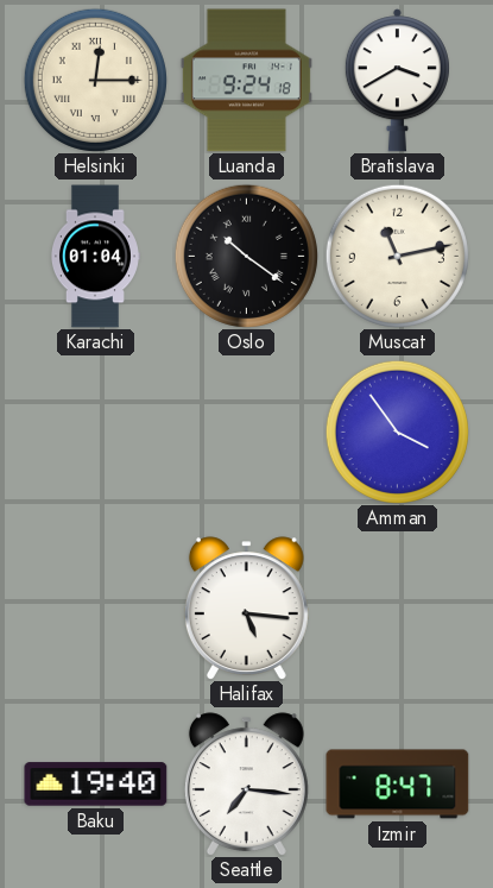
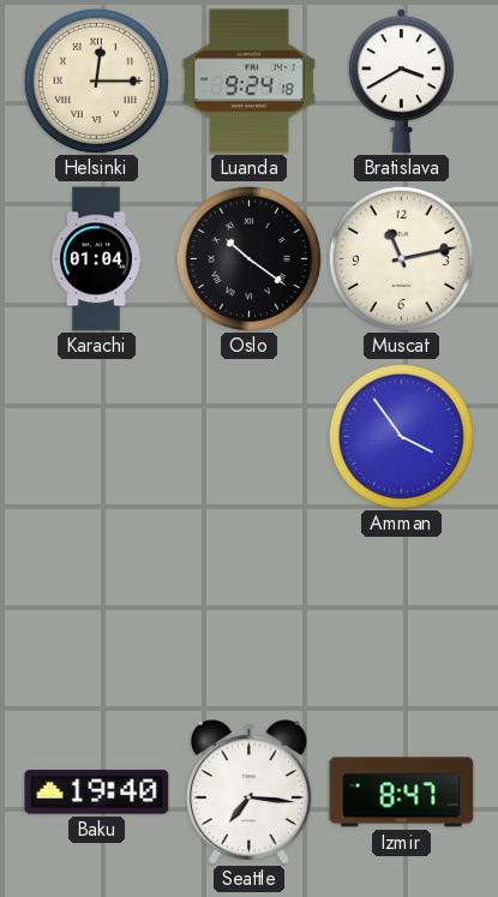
Halifax: 5:16 -> none (246, 607)
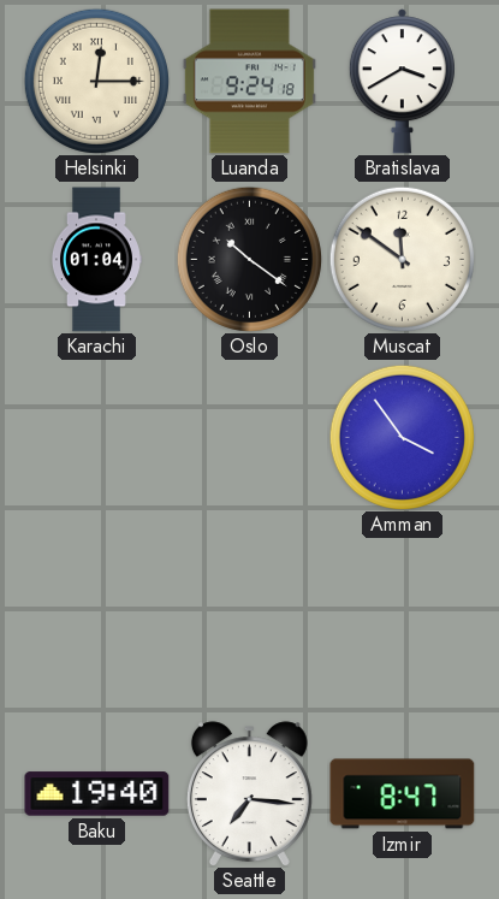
Muscat: 11:13 -> 11:51 (402, 259)
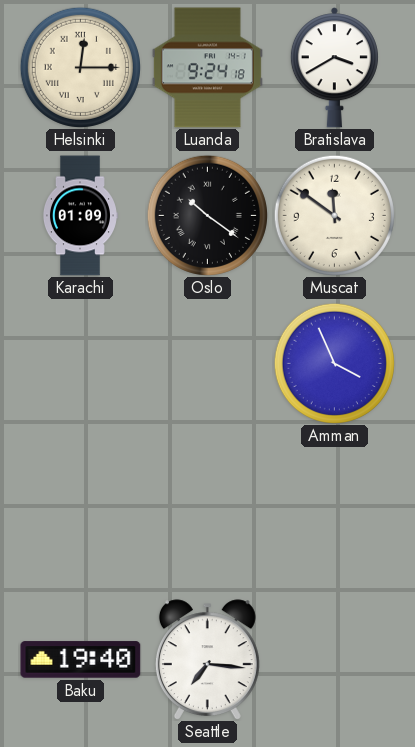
Karachi: 01:04 -> 01:09 (80, 216)
Amman: 3:54 -> 3:56 (334, 363)
Izmir: 8:47 -> none (403, 794)
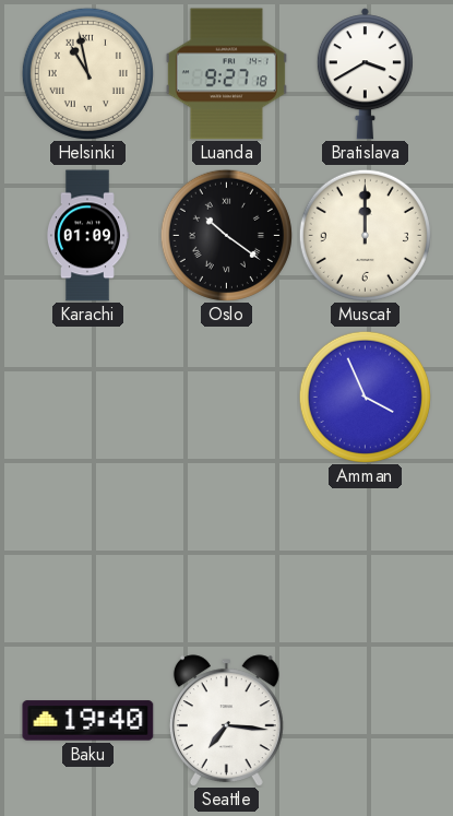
Helsinki: 12:15 -> 10:58 (87, 73)
Luanda: 9:24 -> 9:27 (226, 74)
Muscat: 11:51 -> 12:00 (365, 235)
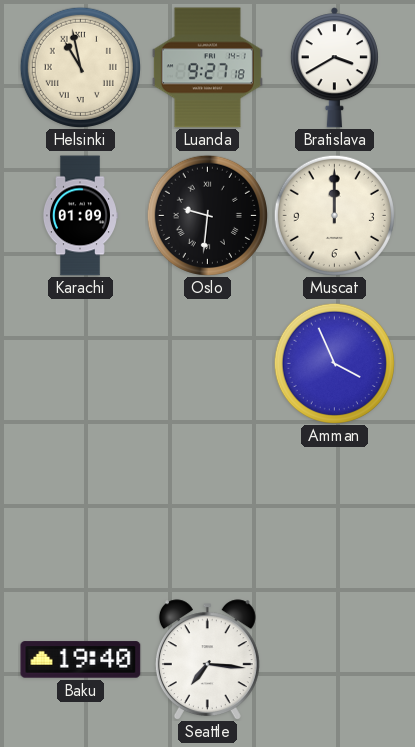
Oslo: 10:21 -> 9:31 (207, 215)
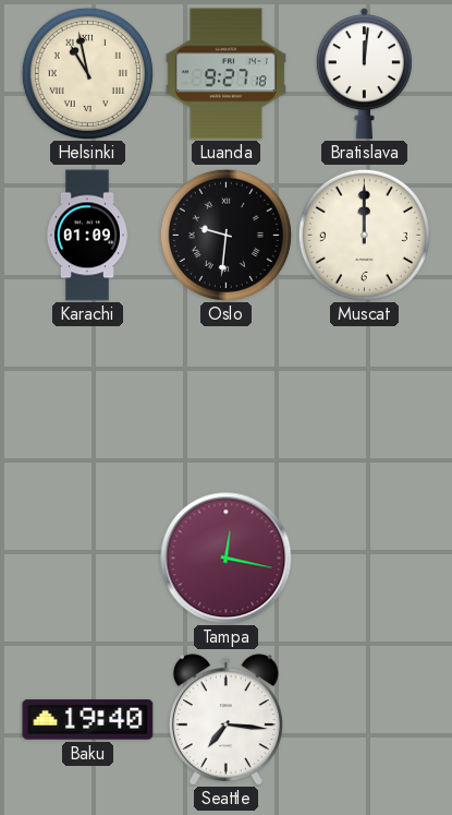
Bratislava: 3:40 -> 12:01 (364, 74)
Amman: 3:56 -> none (334, 363)
Tampa: none -> 12:17 (227, 559)
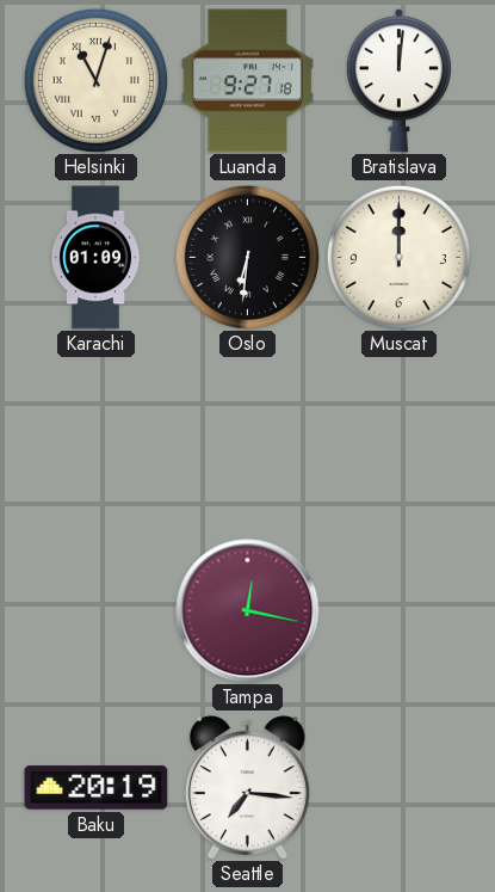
Helsinki: 10:58 -> 11:03 (95, 80)
Oslo: 9:31 -> 6:31 (247, 257)
Baku: 19:40 -> 20:19 (97, 788)
